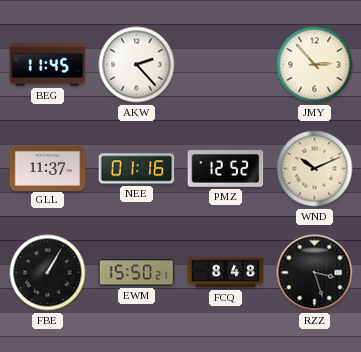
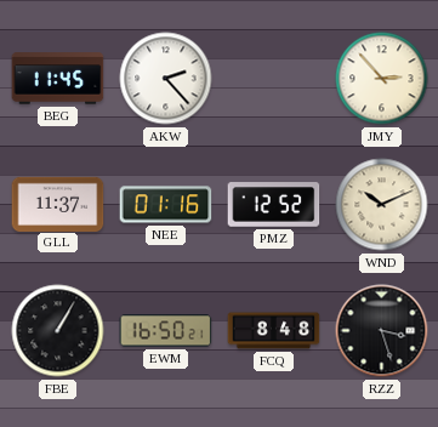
EWM: 15:50 -> 16:50 (166, 331)
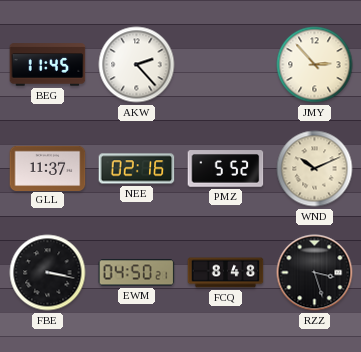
NEE: 01:16 -> 02:16 (137, 169)
PMZ: 12:52 -> 5:52 (226, 169)
FBE: 1:05 -> 3:17 (48, 273)
EWM: 16:50 -> 04:50 (137, 273)
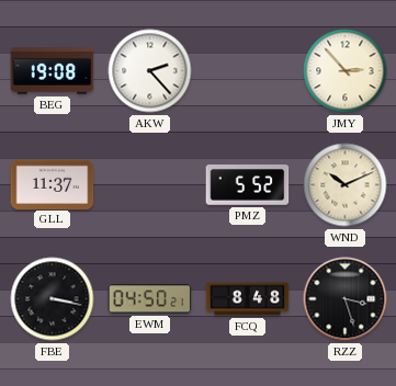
BEG: 11:45 -> 19:08 (53, 71)
NEE: 02:16 -> none (137, 169)
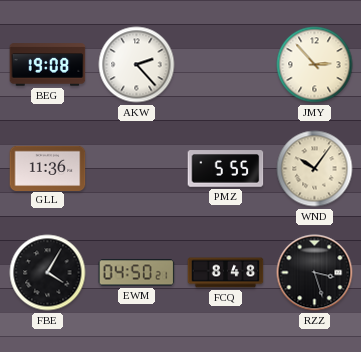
GLL: 11:37 -> 11:36 (48, 168)
PMZ: 5:52 -> 5:55 (226, 169)
WND: 10:11 -> 10:06 (315, 169)
FBE: 3:17 -> 4:05 (48, 273)
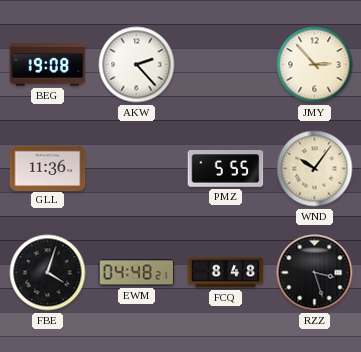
FBE: 4:05 -> 4:03 (48, 273)
EWM: 04:50 -> 04:48 (137, 273)
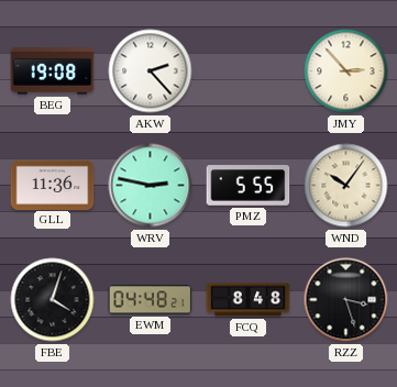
WRV: none -> 2:47 (151, 186)
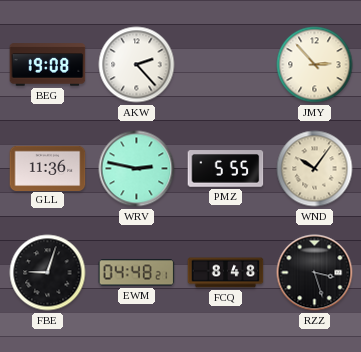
FBE: 4:03 -> 9:03 (48, 273)
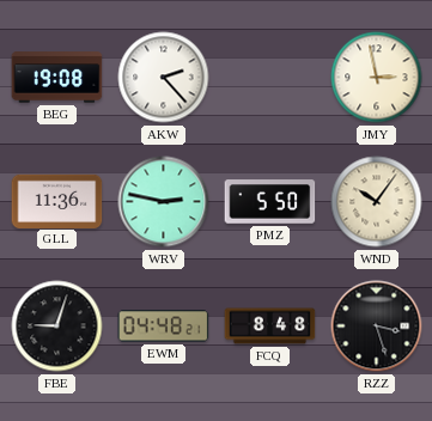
JMY: 2:53 -> 2:58 (377, 78)
PMZ: 5:55 -> 5:50 (270, 202)
